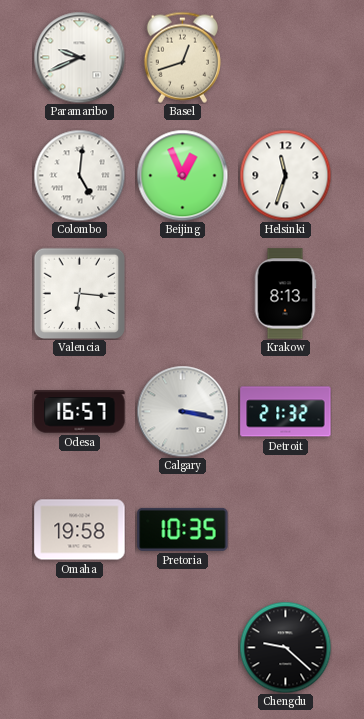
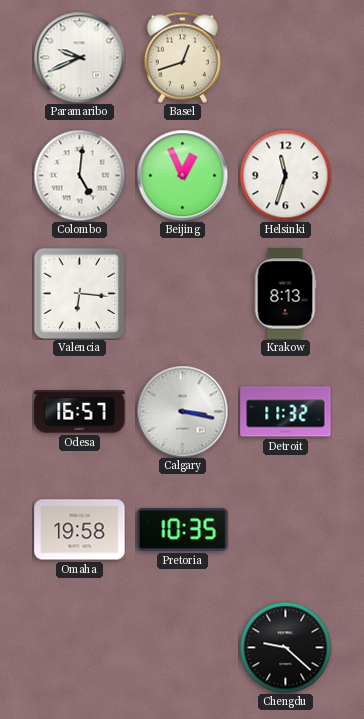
Detroit: 21:32 -> 11:32 (286, 412)
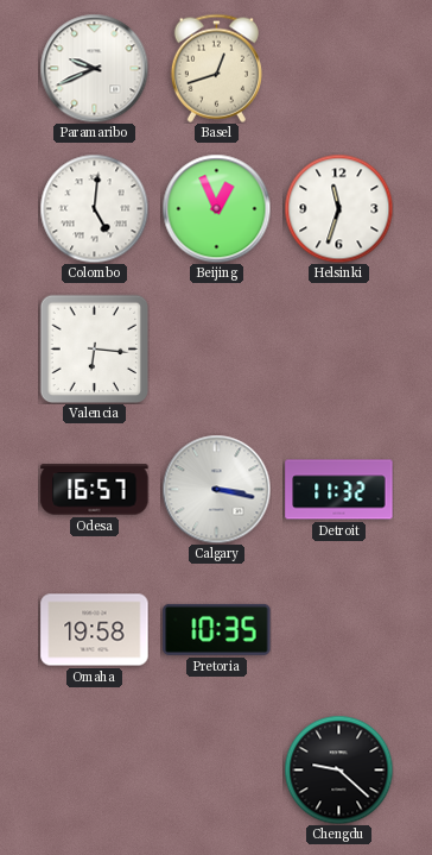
Krakow: 8:13 -> none (285, 294)
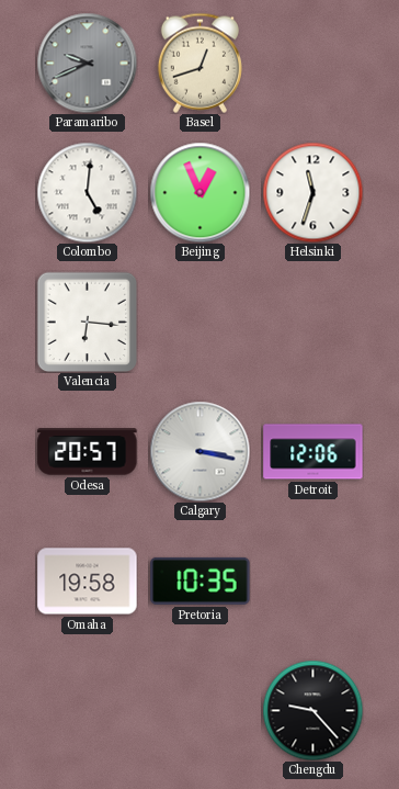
Paramaribo dial: white -> grey (87, 63)
Odesa: 16:57 -> 20:57 (88, 452)
Detroit: 11:32 -> 12:06 (314, 452)
Chengdu: 9:22 -> 9:23 (312, 710)
